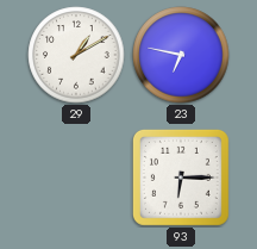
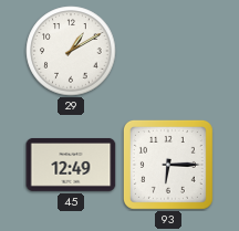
23: 6:47 -> none (181, 55)
45: none -> 12:49 (71, 165)
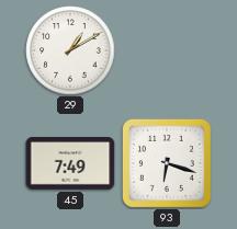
45: 12:49 -> 7:49 (70, 163)
93: 6:15 -> 6:18 (167, 163)
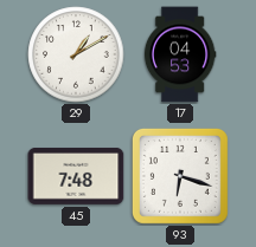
17: none -> 04:53 (180, 54)
45: 7:49 -> 7:48 (76, 176)
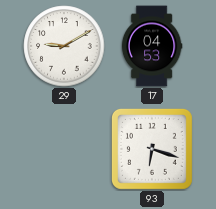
29: 1:10 -> 9:10 (64, 46)
45: 7:48 -> none (76, 176)
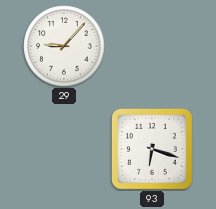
29: 9:10 -> 9:07 (64, 46)
17: 04:53 -> none (152, 46)
